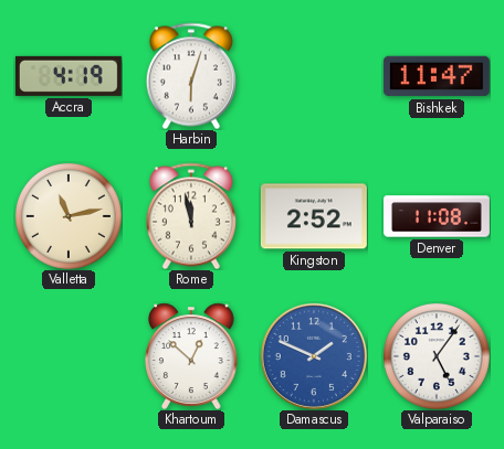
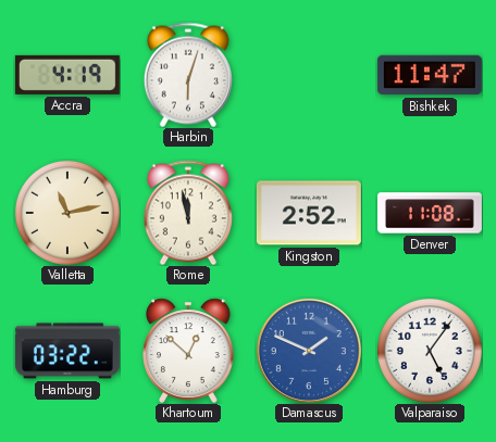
Hamburg: none -> 03:22 (67, 351)
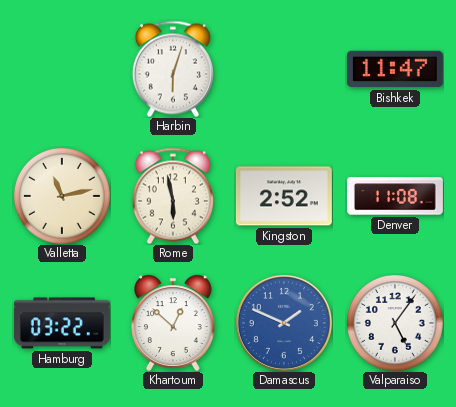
Accra: 4:19 -> none (67, 75)
Rome: 11:58 -> 5:58 (173, 196)
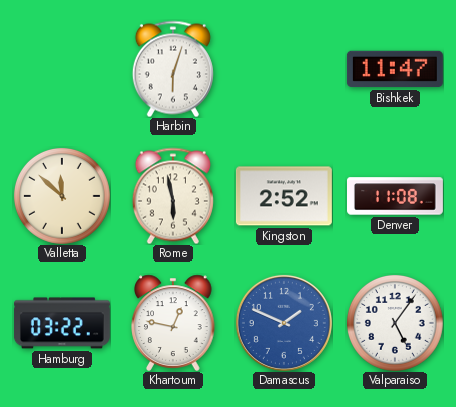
Valletta: 11:13 -> 11:52 (62, 196)
Khartoum: 12:52 -> 12:47 (173, 323)
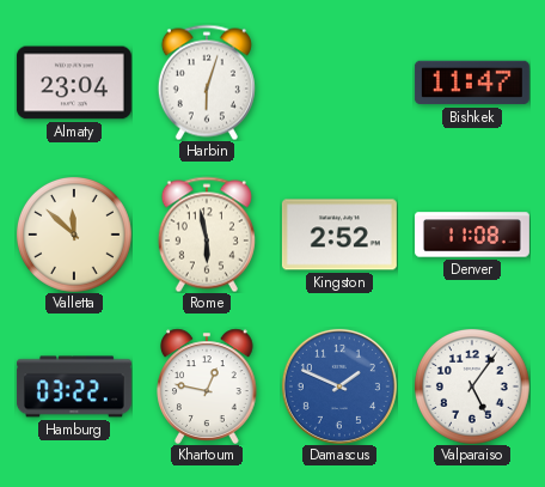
Almaty: none -> 23:04 (74, 83)
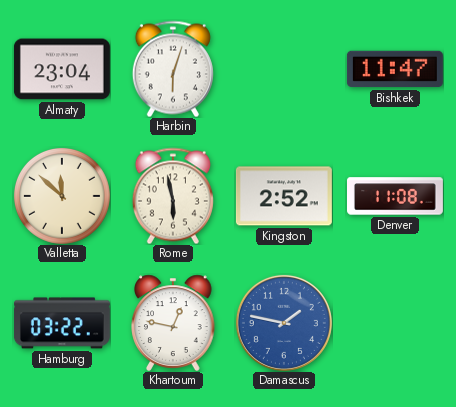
Damascus: 1:49 -> 1:47 (284, 323)
Valparaiso: 5:06 -> none (472, 386)
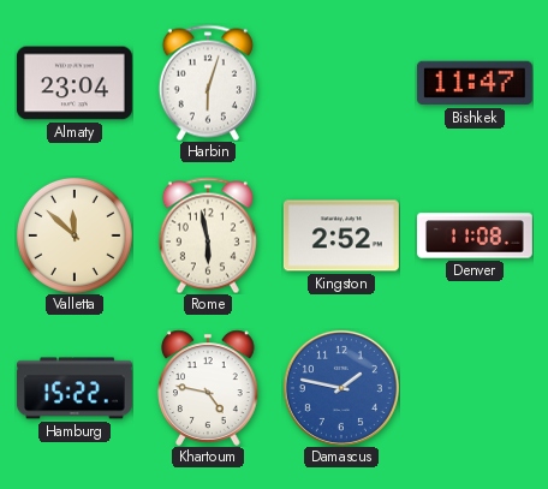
Hamburg: 03:22 -> 15:22 (75, 388)
Khartoum: 12:47 -> 4:47 (208, 388)
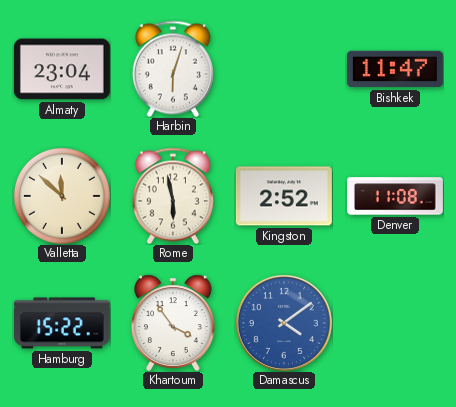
Khartoum: 4:47 -> 3:54 (173, 323)
Damascus: 1:47 -> 4:09 (284, 323)
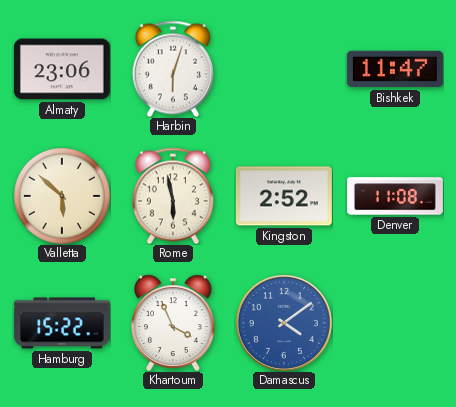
Almaty: 23:04 -> 23:06 (62, 69)
Valletta: 11:52 -> 5:52 (62, 196)
Khartoum: 3:54 -> 3:56 (173, 323)
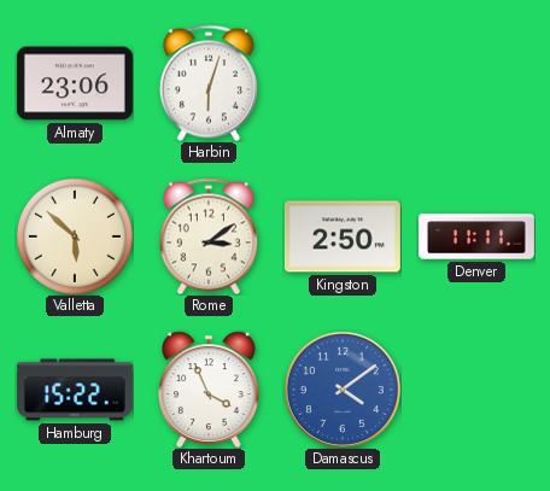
Bishkek: 11:47 -> none (395, 69)
Rome: 5:58 -> 3:09 (209, 236)
Kingston: 2:52 -> 2:50 (343, 236)
Denver: 11:08 -> 11:11 (478, 236)
